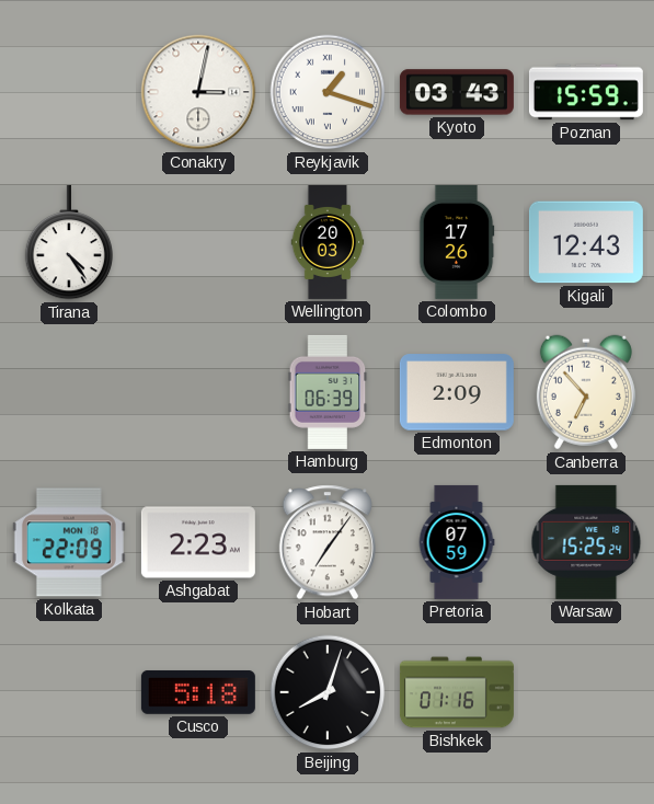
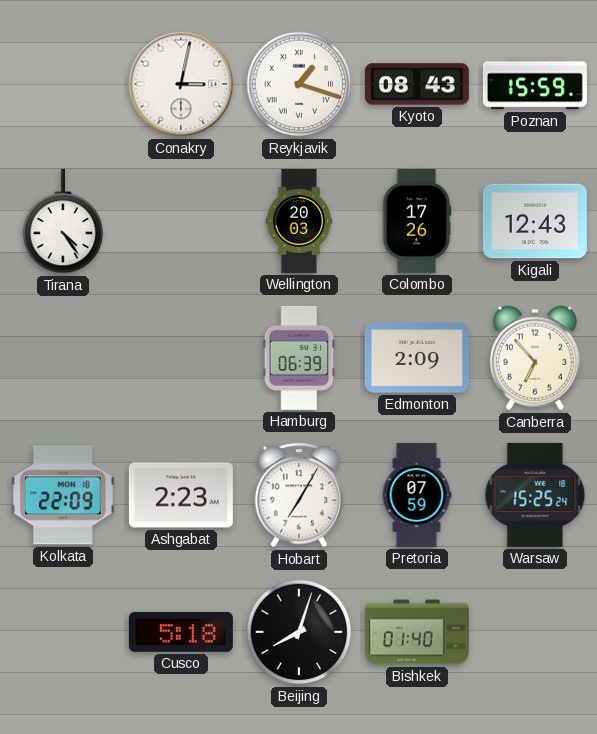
Kyoto: 03:43 -> 08:43 (417, 84)
Hobart: 7:06 -> 7:05 (298, 495)
Bishkek: 01:16 -> 01:40 (417, 632)
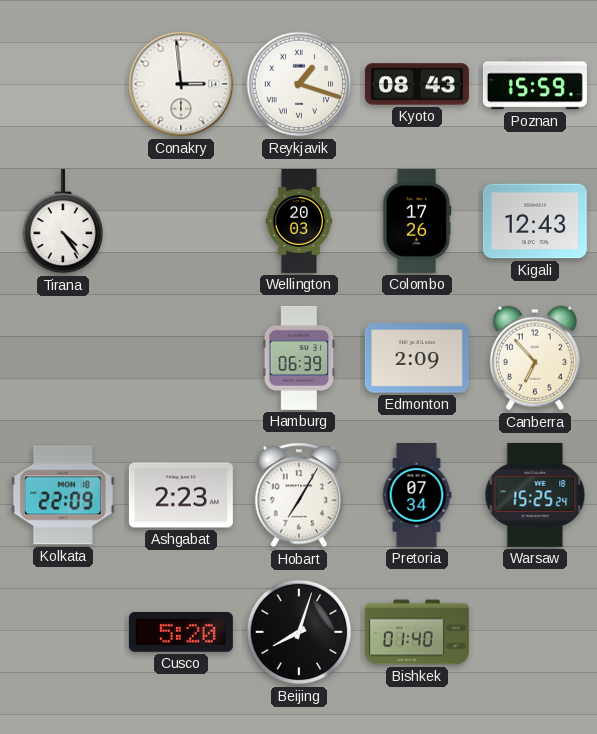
Conakry: 3:02 -> 2:59 (181, 84)
Pretoria: 07:59 -> 07:34 (417, 495)
Cusco: 5:18 -> 5:20 (181, 632)
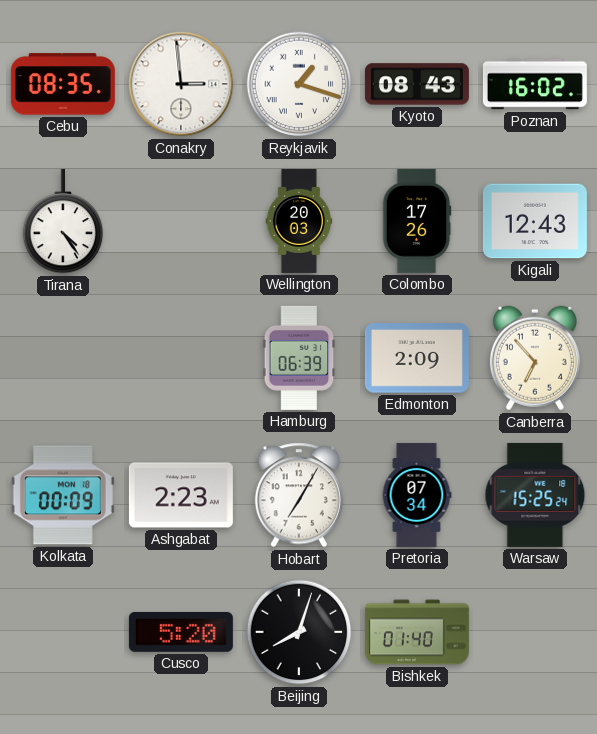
Cebu: none -> 08:35 (63, 84)
Poznan: 15:59 -> 16:02 (535, 84)
Kolkata: 22:09 -> 00:09 (63, 495)
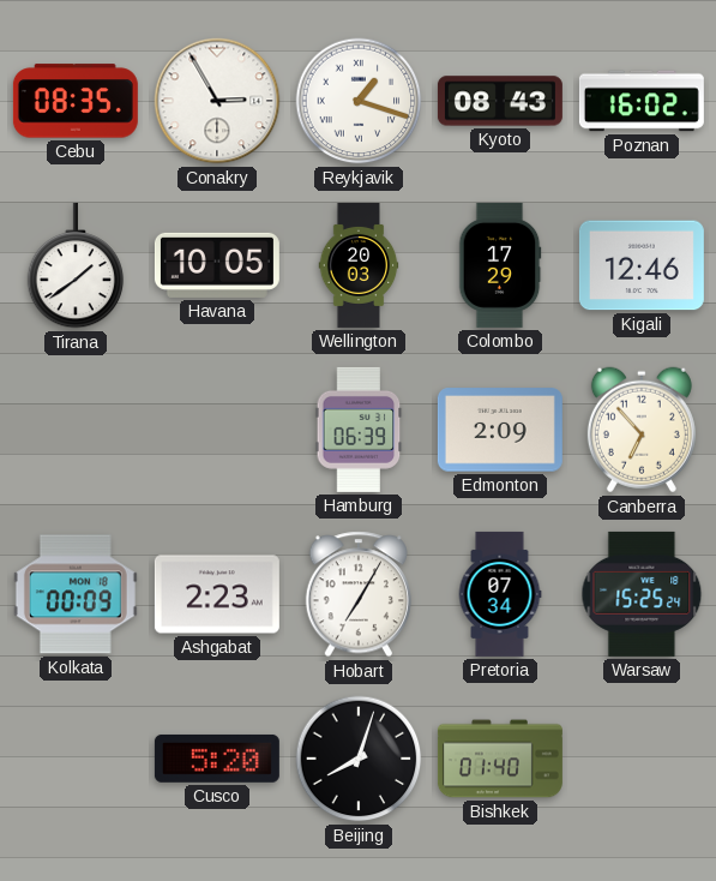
Conakry: 2:59 -> 2:55 (217, 101)
Tirana: 4:24 -> 1:39 (76, 265)
Havana: none -> 10:05 (217, 265)
Colombo: 17:26 -> 17:29 (500, 265)
Kigali: 12:43 -> 12:46 (642, 265)
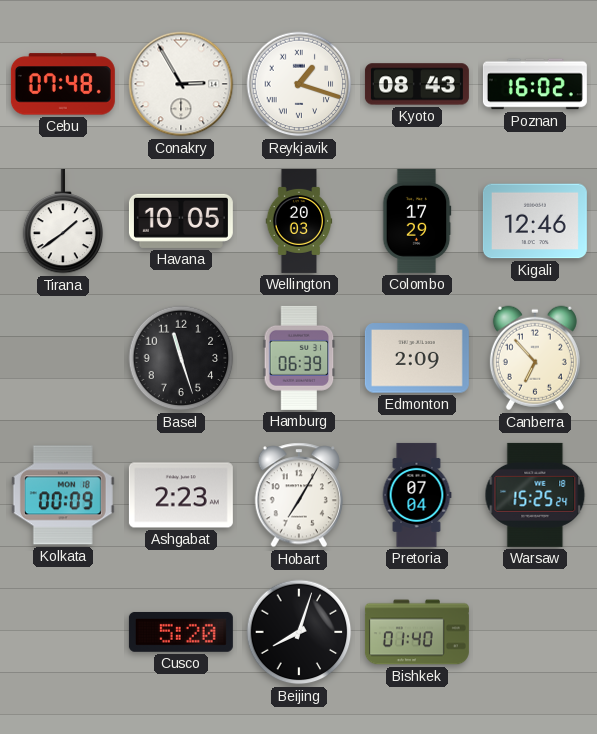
Cebu: 08:35 -> 07:48 (63, 84)
Basel: none -> 11:27 (181, 358)
Pretoria: 07:34 -> 07:04 (417, 495)
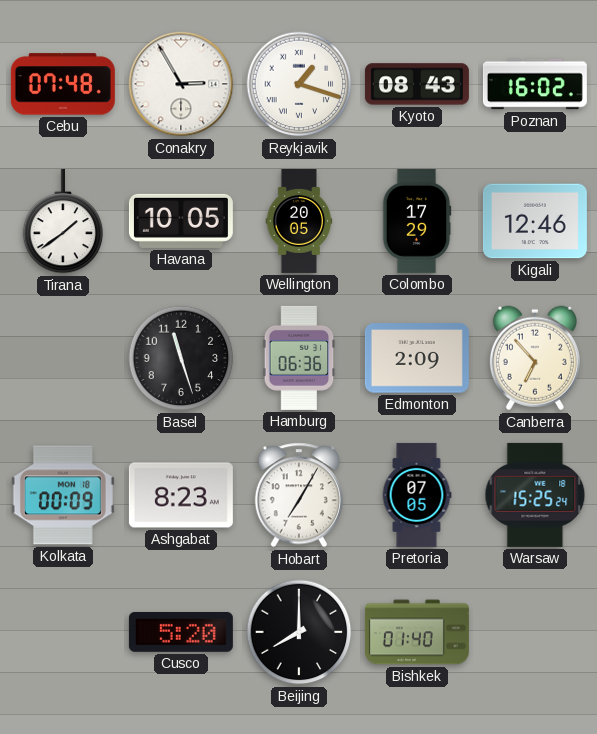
Wellington: 20:03 -> 20:05 (299, 221)
Hamburg: 06:39 -> 06:36 (299, 358)
Ashgabat: 2:23 -> 8:23 (181, 495)
Pretoria: 07:04 -> 07:05 (417, 495)
Beijing: 8:03 -> 8:00 (299, 632)
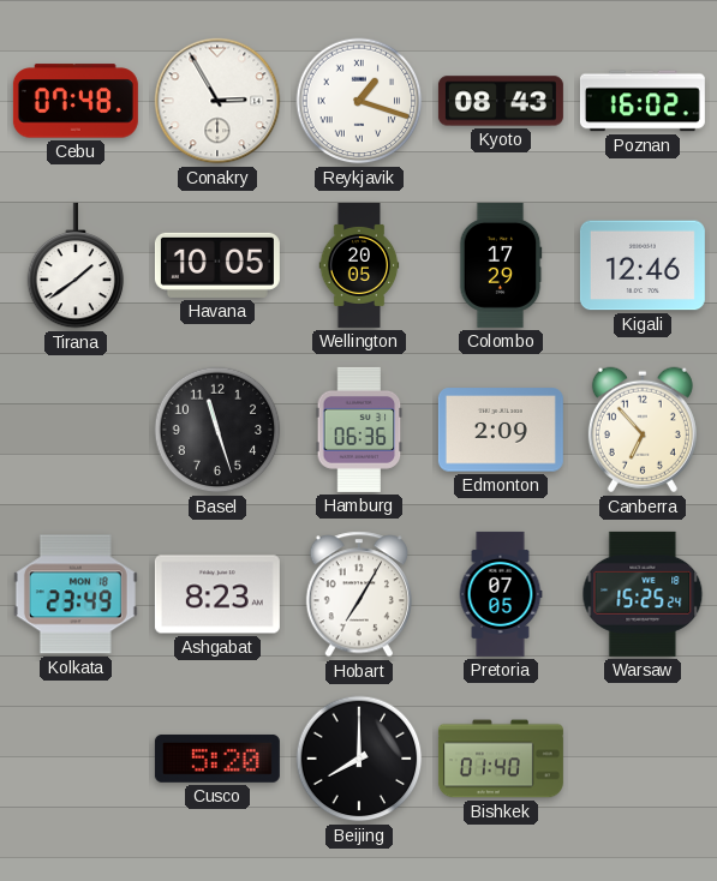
Kolkata: 00:09 -> 23:49 (76, 594)
